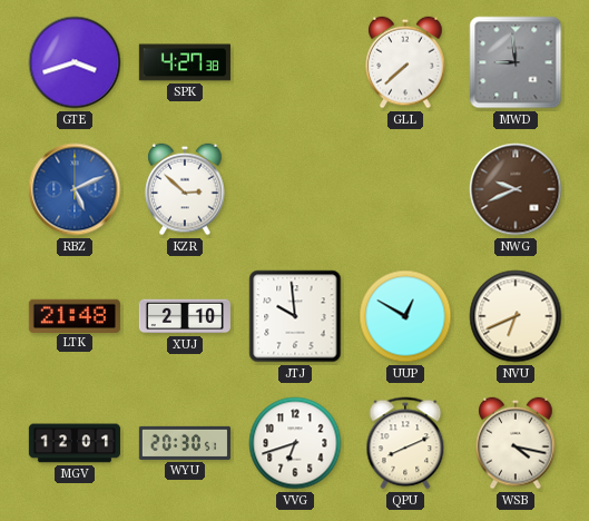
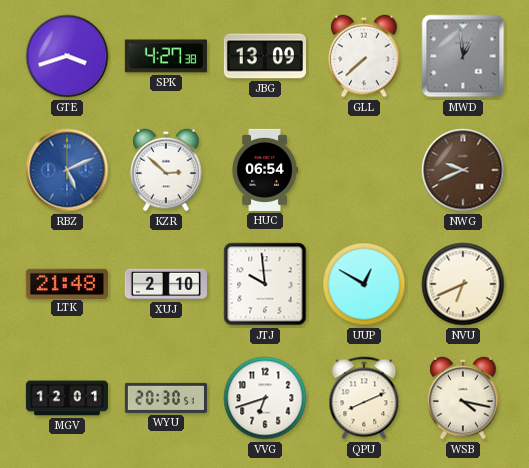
JBG: none -> 13:09 (265, 56)
MWD: 8:59 -> 12:59 (463, 56)
HUC: none -> 06:54 (265, 170)
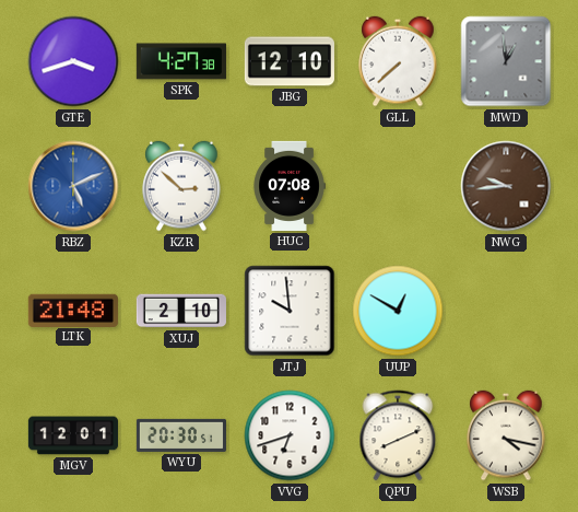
JBG: 13:09 -> 12:10 (290, 61)
HUC: 06:54 -> 07:08 (290, 186)
NWG: 9:41 -> 9:44 (506, 186)
NVU: 6:41 -> none (463, 284)
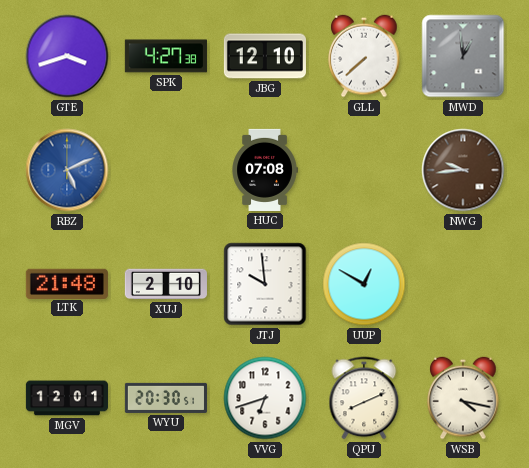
KZR: 2:52 -> none (181, 186)
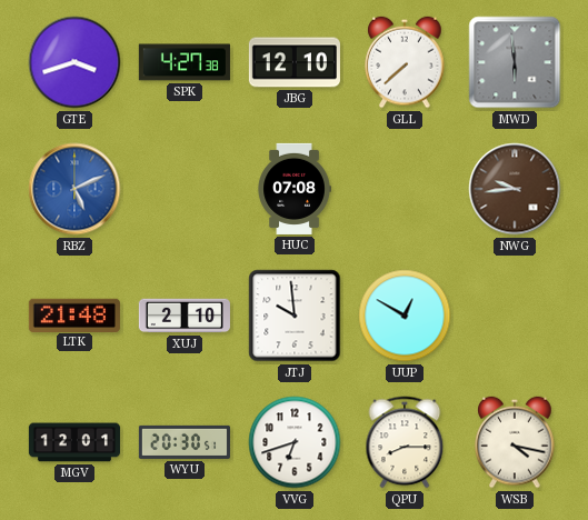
MWD: 12:59 -> 5:59 (515, 62)
QPU: 8:11 -> 8:15 (405, 442)
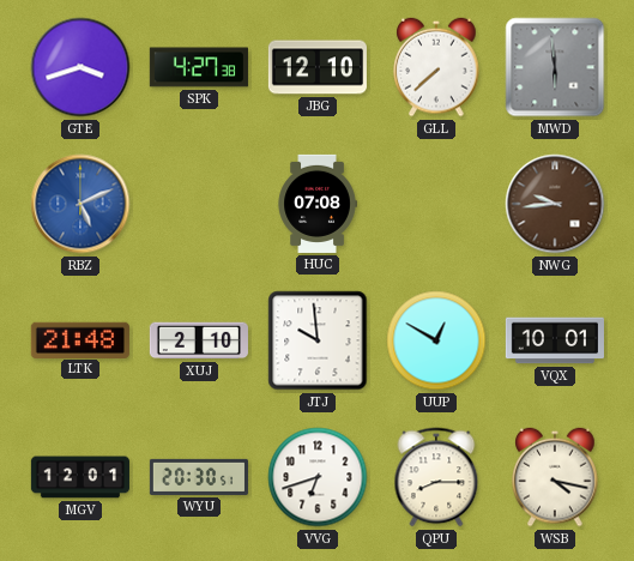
VQX: none -> 10:01 (555, 340)
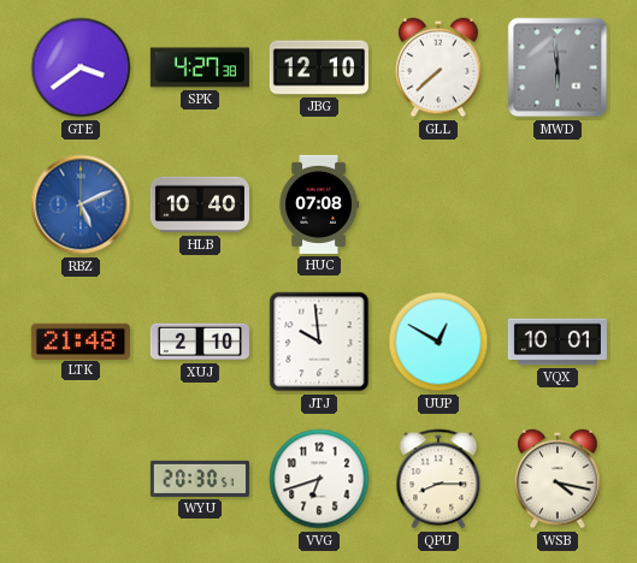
GTE: 3:42 -> 3:39 (81, 67)
HLB: none -> 10:40 (200, 205)
NWG: 9:44 -> none (555, 204)
MGV: 12:01 -> none (80, 477)
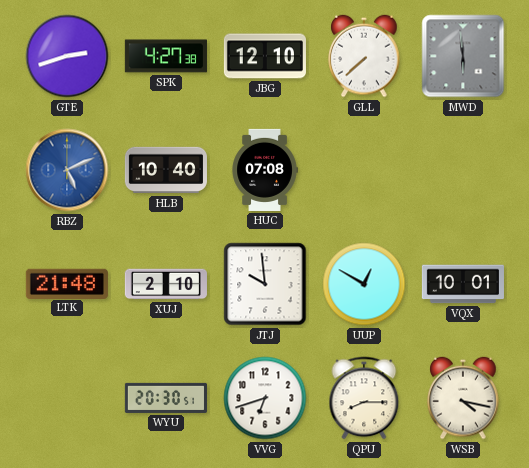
GTE: 3:39 -> 2:42 (67, 56)
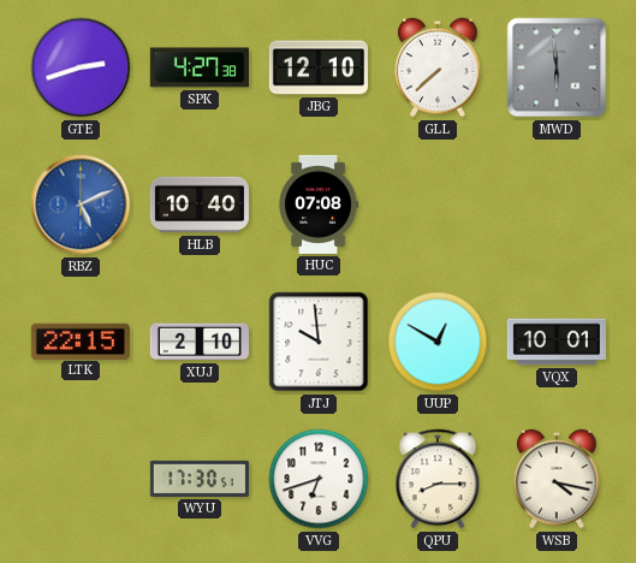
LTK: 21:48 -> 22:15 (81, 340)
WYU: 20:30 -> 17:30 (200, 479)
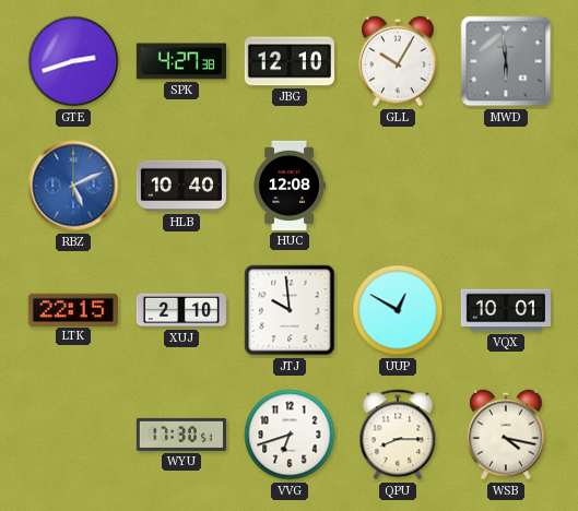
GLL: 7:38 -> 10:05 (398, 61)
HUC: 07:08 -> 12:08 (290, 186)
